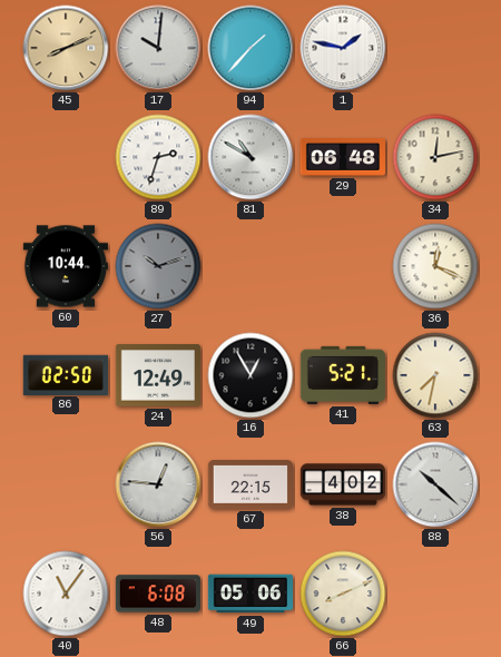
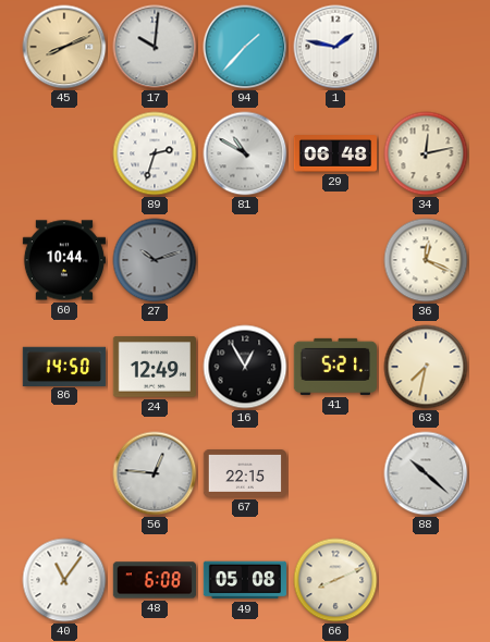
86: 02:50 -> 14:50 (64, 366)
38: 4:02 -> none (342, 484)
49: 05:06 -> 05:08 (244, 580)
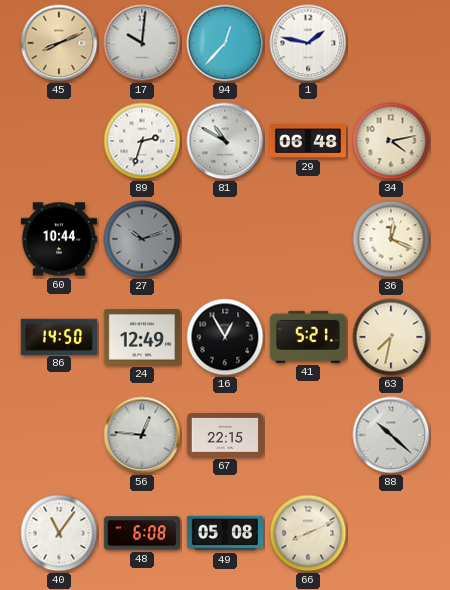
94: 1:37 -> 12:37 (225, 43)
34: 12:13 -> 4:13 (391, 141)
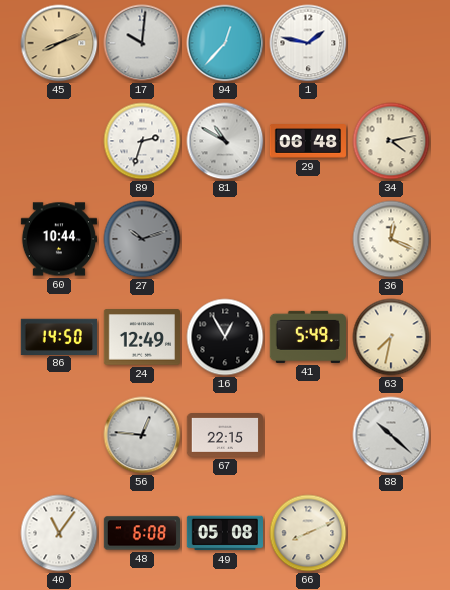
41: 5:21 -> 5:49 (308, 337)
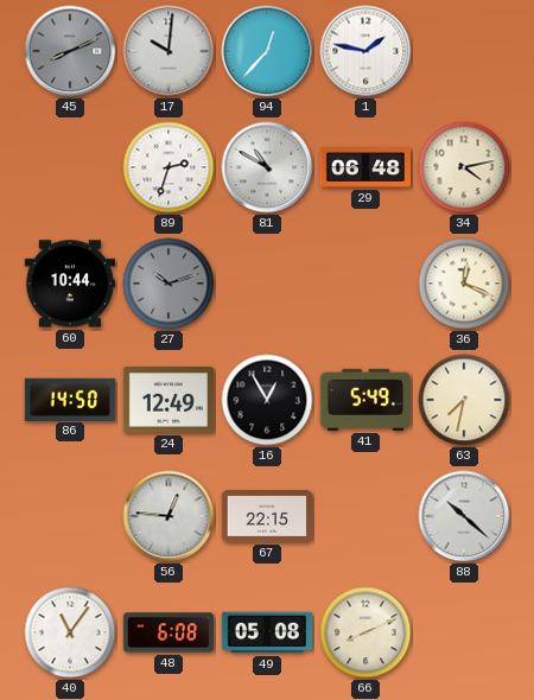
45 dial: champagne -> grey (70, 51)
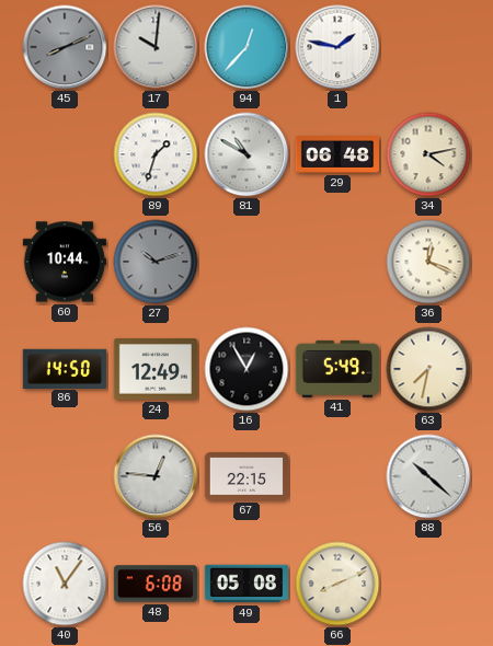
89: 2:33 -> 1:33 (156, 154)
